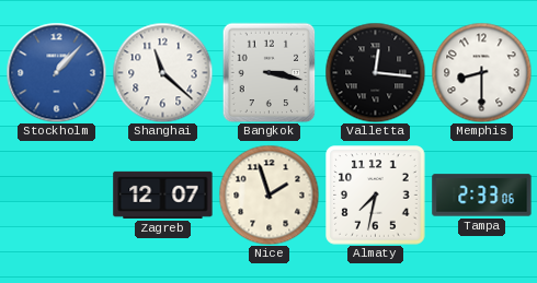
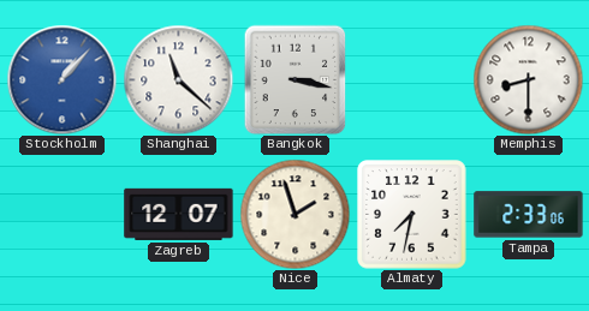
Valletta: 12:16 -> none (375, 72)
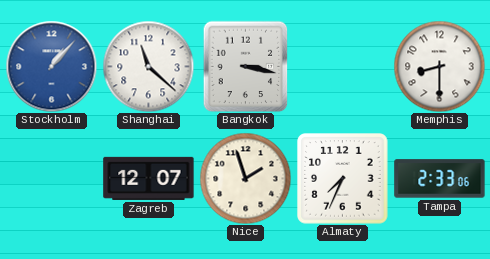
Almaty: 7:32 -> 7:34 (343, 179)
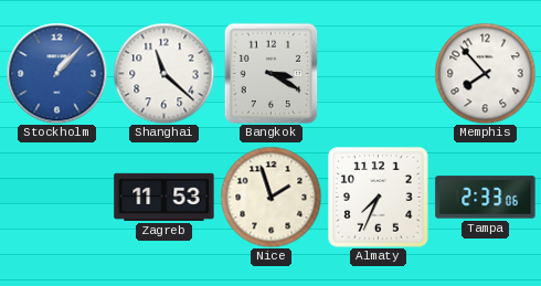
Bangkok: 3:17 -> 3:20 (272, 73)
Memphis: 8:30 -> 7:53 (485, 73)
Zagreb: 12:07 -> 11:53 (165, 197)
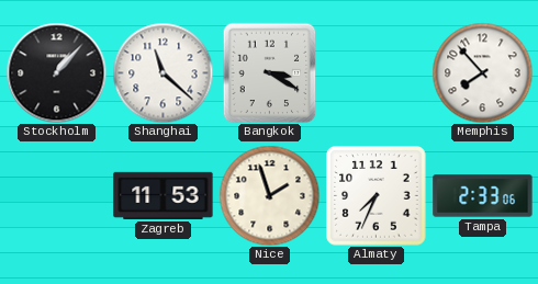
Stockholm dial: blue -> black (56, 72)
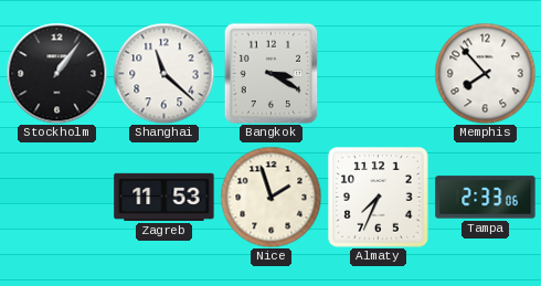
Stockholm: 1:07 -> 1:06 (56, 73)
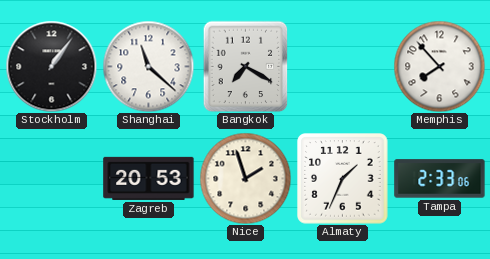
Bangkok: 3:20 -> 7:20 (246, 66)
Zagreb: 11:53 -> 20:53 (149, 178)
Almaty: 7:34 -> 1:34 (343, 179)
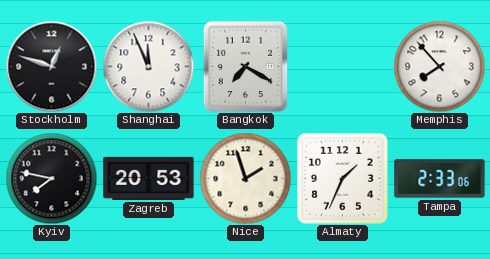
Stockholm: 1:06 -> 12:48 (51, 66)
Shanghai: 11:22 -> 11:56 (148, 66)
Kyiv: none -> 7:47 (51, 178)
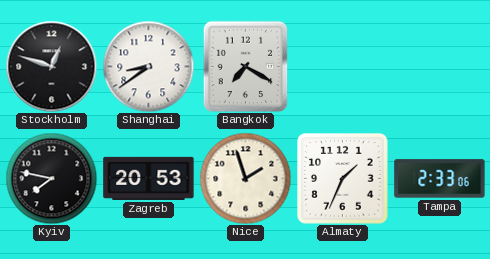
Shanghai: 11:56 -> 8:39 (148, 66)
Memphis: 7:53 -> none (439, 66)
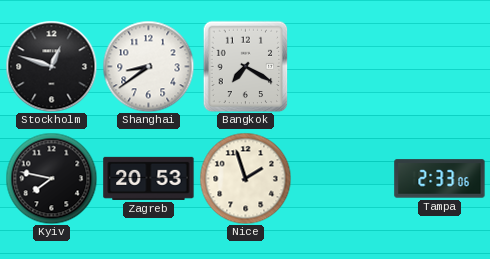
Almaty: 1:34 -> none (343, 179)
